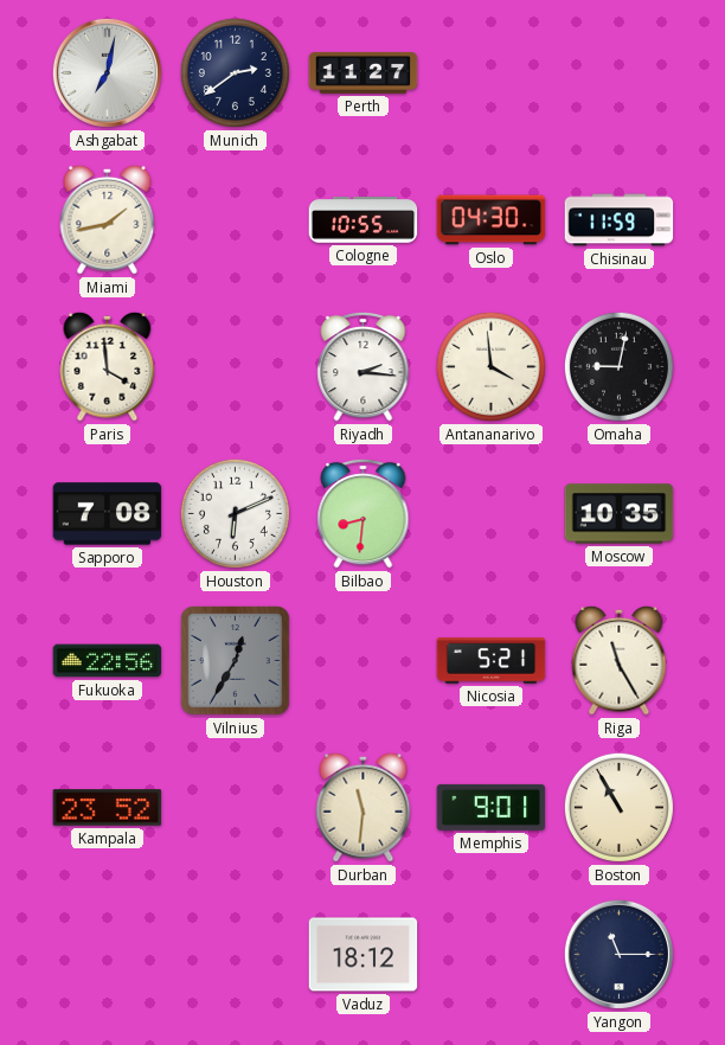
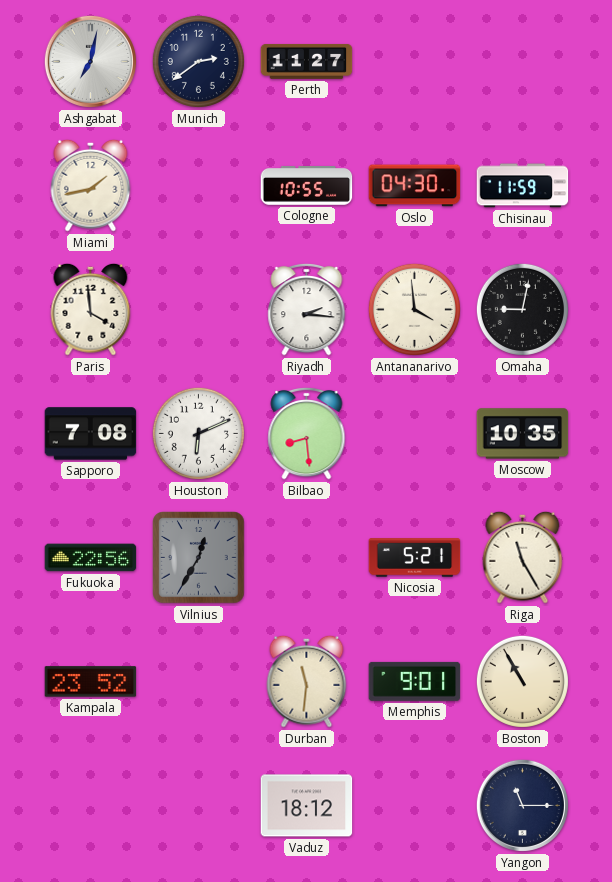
Bilbao: 8:31 -> 8:29 (307, 433)
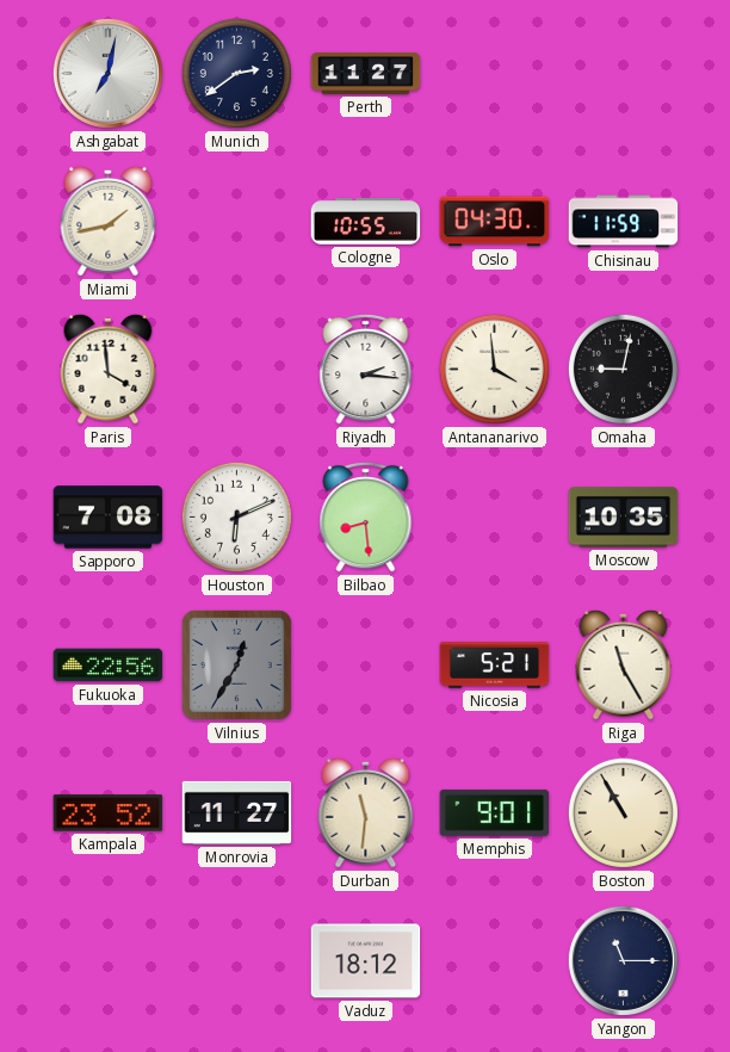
Monrovia: none -> 11:27 (237, 812)
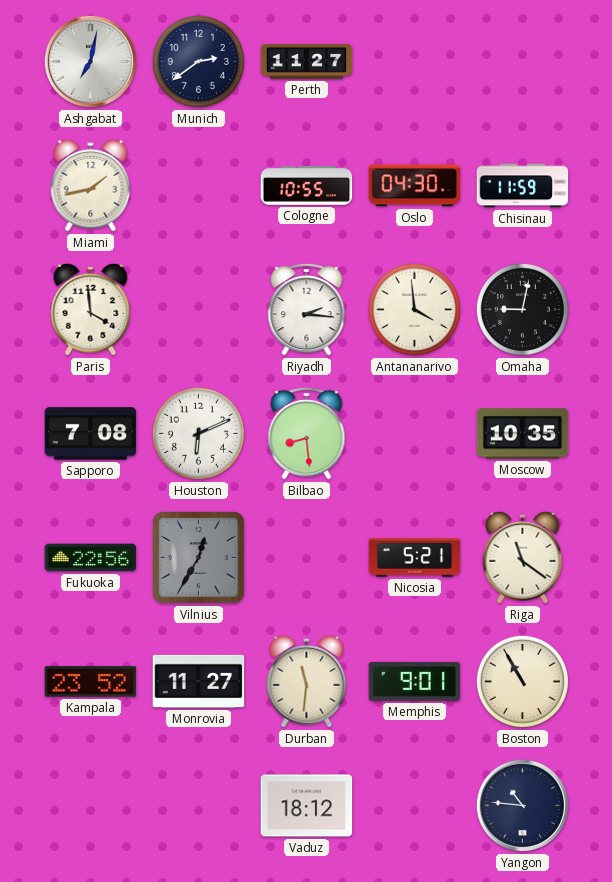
Riga: 11:25 -> 11:21 (523, 557)
Yangon: 11:15 -> 10:46 (522, 805)
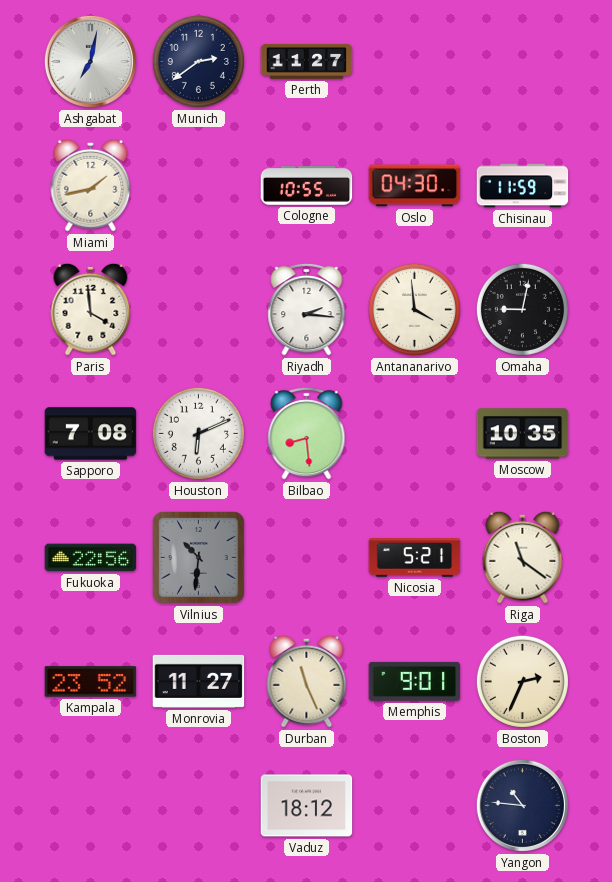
Vilnius: 12:35 -> 10:31 (199, 558)
Durban: 11:31 -> 11:26 (307, 681)
Boston: 10:55 -> 2:34 (522, 681)
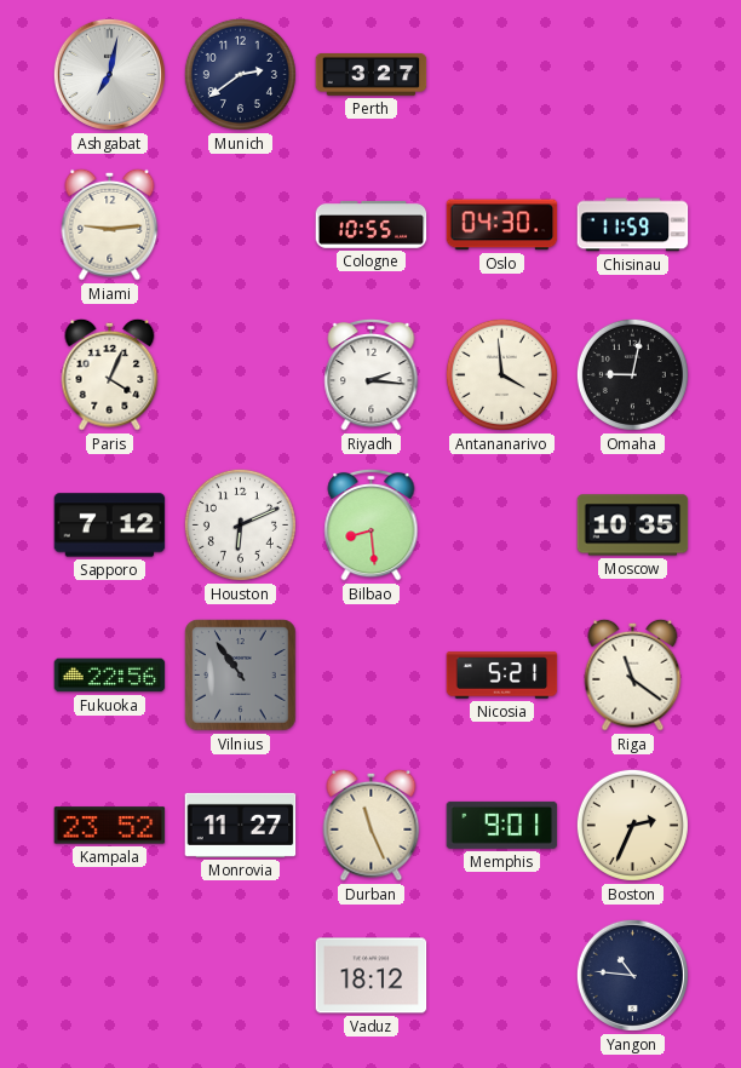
Perth: 11:27 -> 3:27 (372, 74)
Miami: 1:43 -> 9:14 (110, 224)
Paris: 3:59 -> 4:04 (110, 374)
Sapporo: 7:08 -> 7:12 (110, 526)
Vilnius: 10:31 -> 10:54 (241, 676)
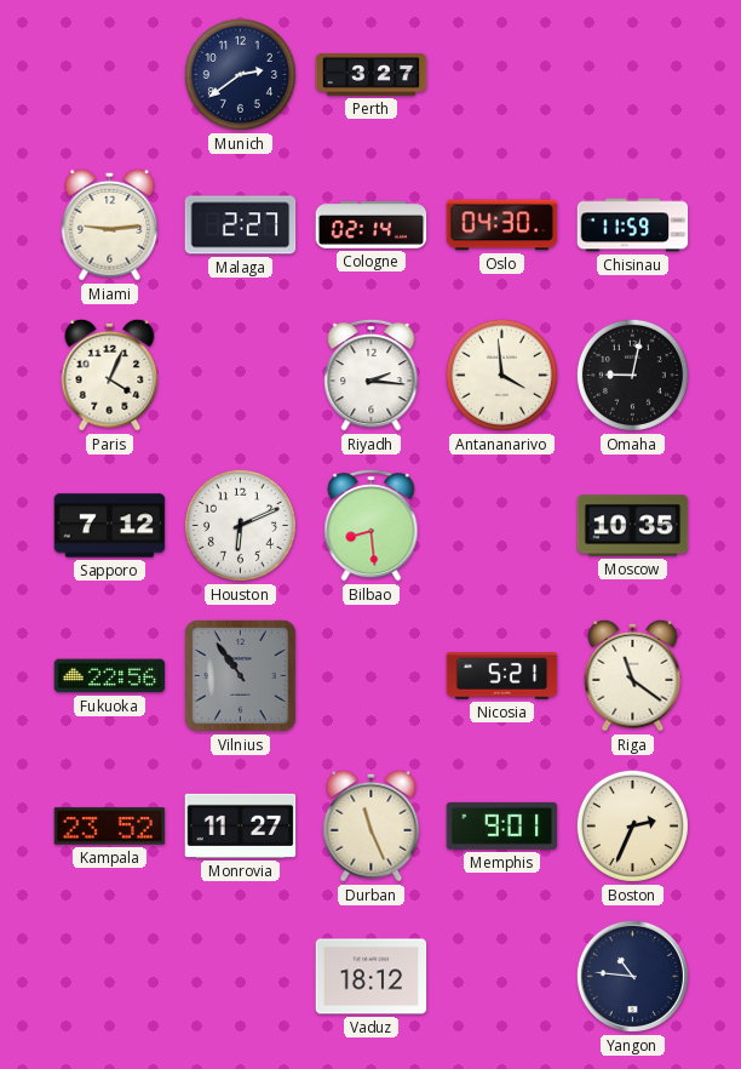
Ashgabat: 7:02 -> none (109, 74)
Malaga: none -> 2:27 (241, 225)
Cologne: 10:55 -> 02:14 (372, 225)
